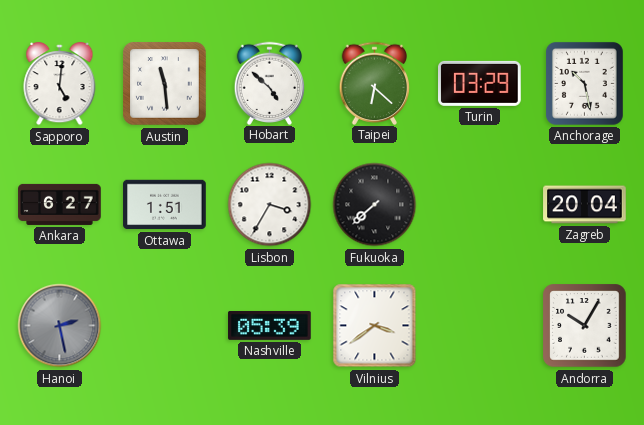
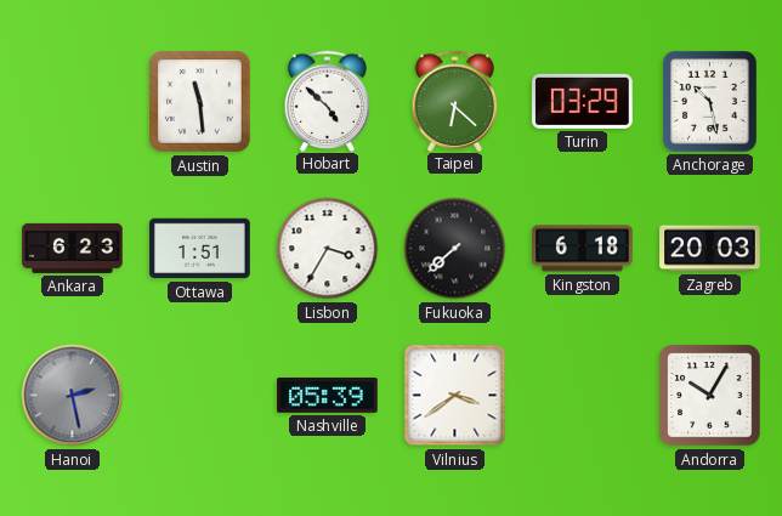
Sapporo: 5:01 -> none (60, 85)
Ankara: 6:27 -> 6:23 (73, 248)
Kingston: none -> 6:18 (583, 249)
Zagreb: 20:04 -> 20:03 (710, 249)
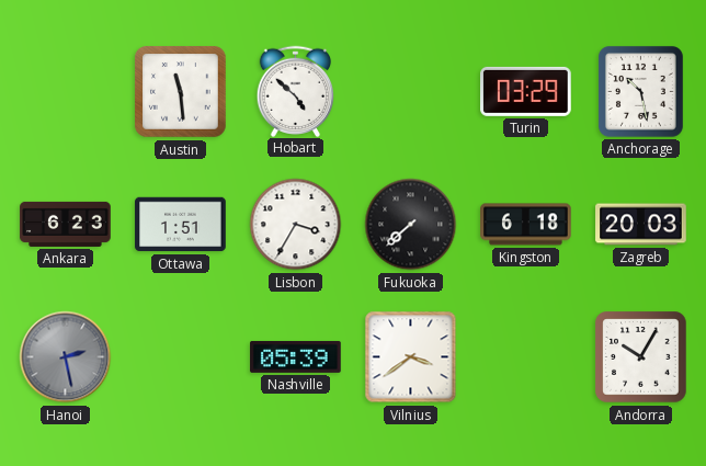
Taipei: 6:22 -> none (455, 101)
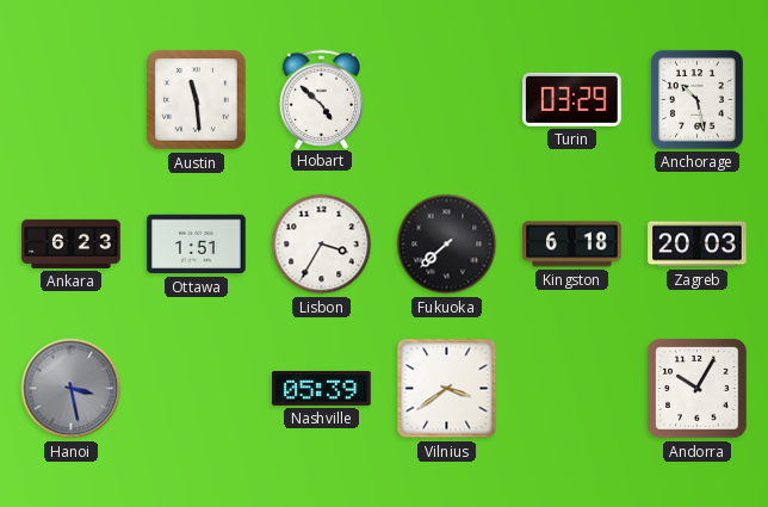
Hanoi: 2:28 -> 3:28 (72, 389)
